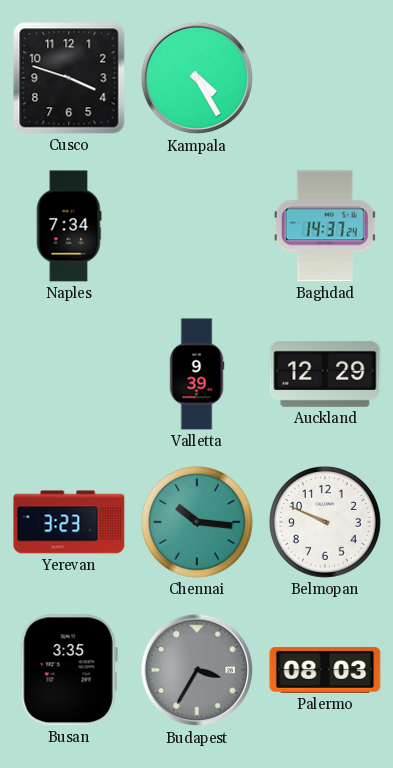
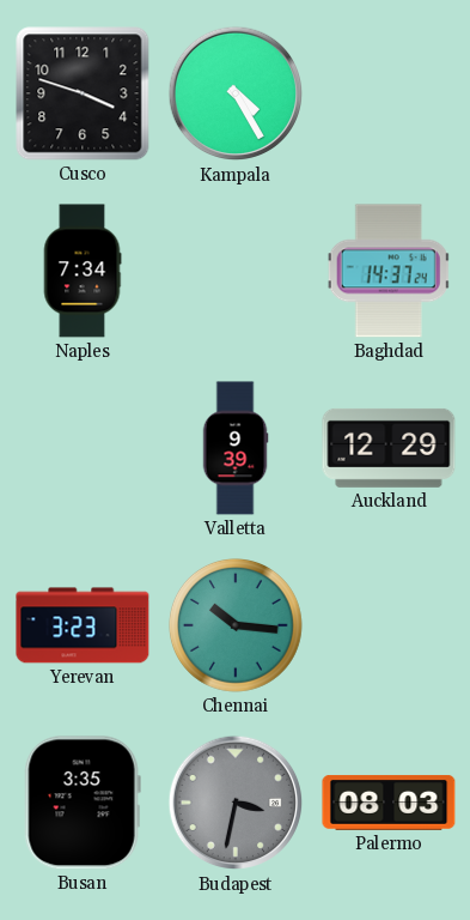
Belmopan: 9:49 -> none (325, 522)
Budapest: 3:35 -> 3:32 (236, 803)
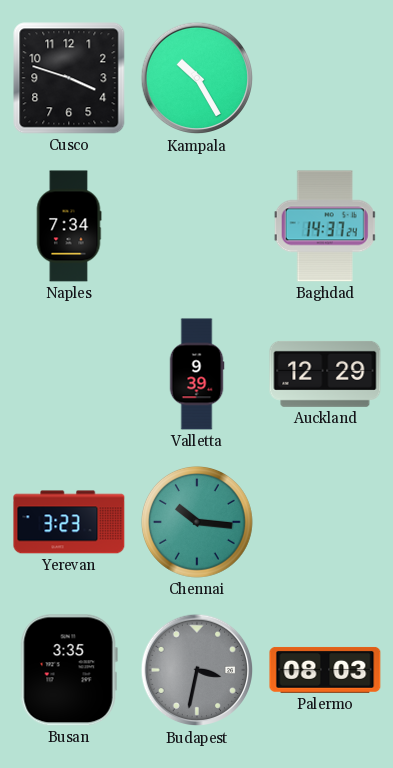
Kampala: 4:25 -> 10:25 (197, 78)
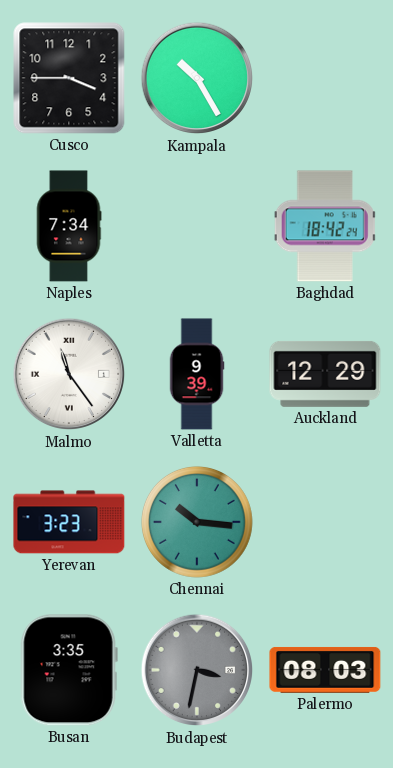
Cusco: 3:48 -> 3:45 (69, 78)
Baghdad: 14:37 -> 18:42 (325, 226)
Malmo: none -> 11:24 (69, 374)
